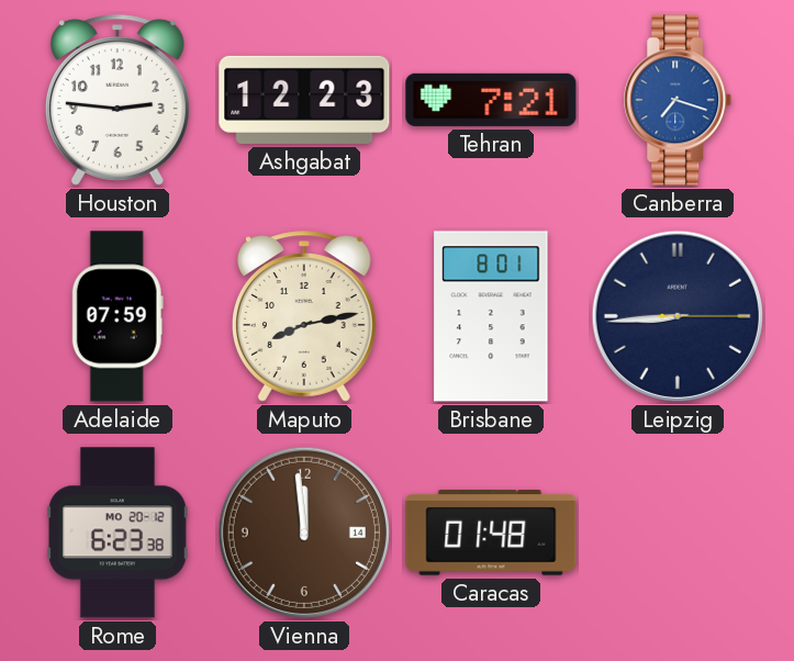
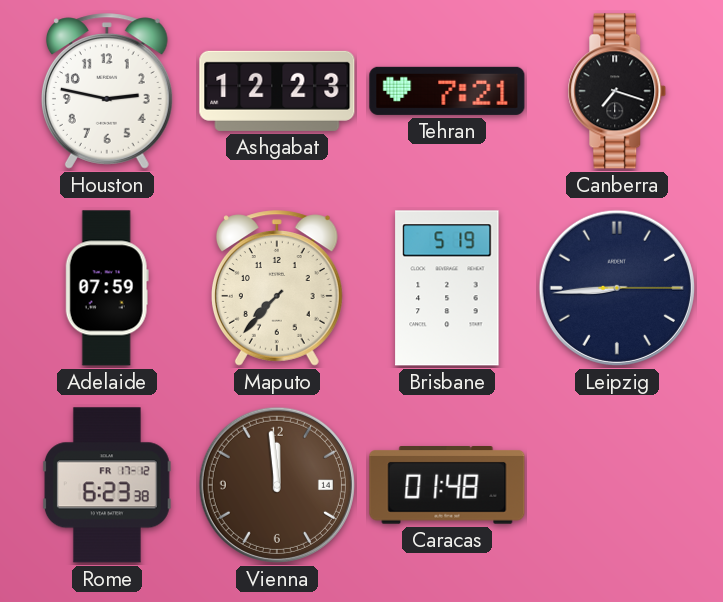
Houston: 2:46 -> 2:47 (107, 91)
Canberra dial: blue -> black (617, 91)
Maputo: 8:13 -> 7:37 (277, 288)
Brisbane: 8:01 -> 5:19 (447, 288)
Rome date: MO 20-12 -> FR 17-12 (107, 485)
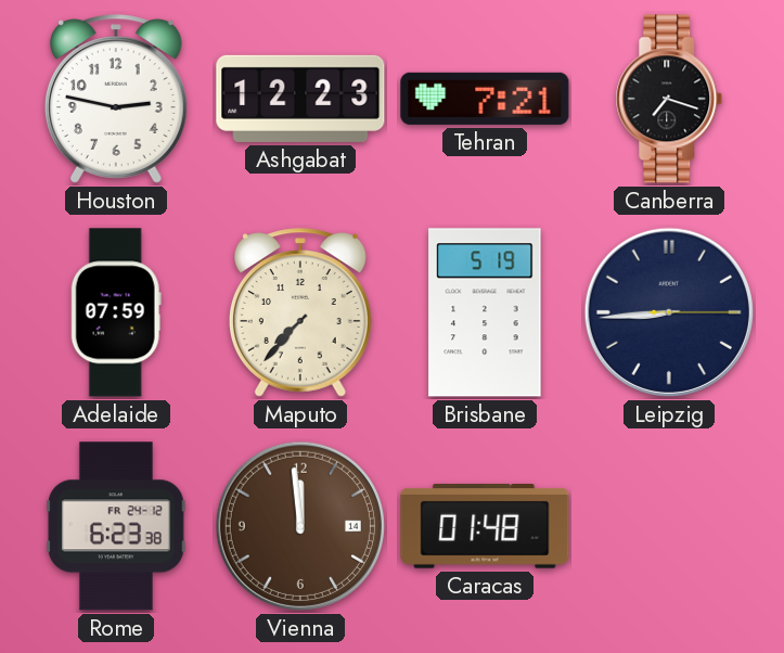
Rome date: FR 17-12 -> FR 24-12 (116, 526)
